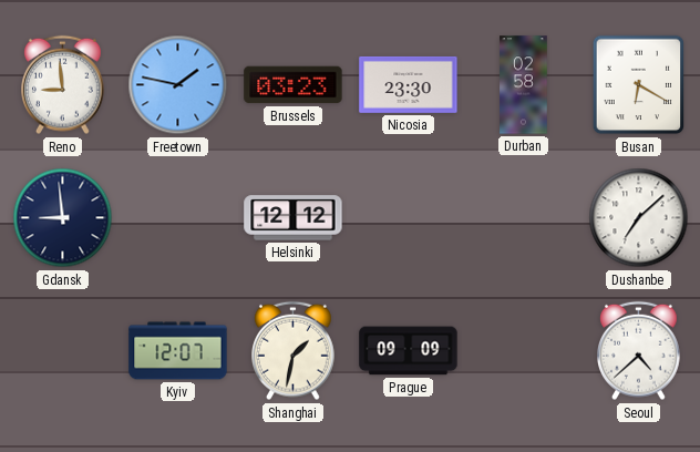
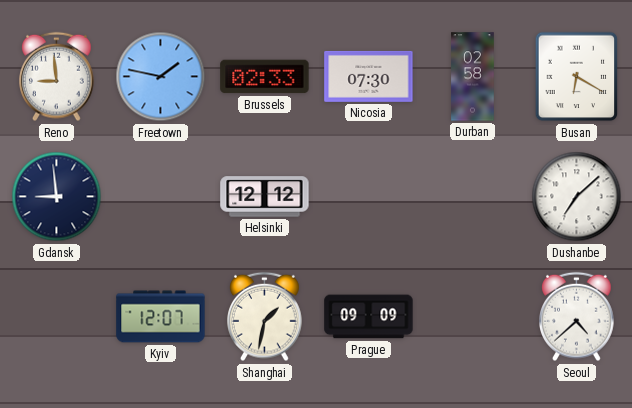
Brussels: 03:23 -> 02:33 (265, 77)
Nicosia: 23:30 -> 07:30 (369, 76)
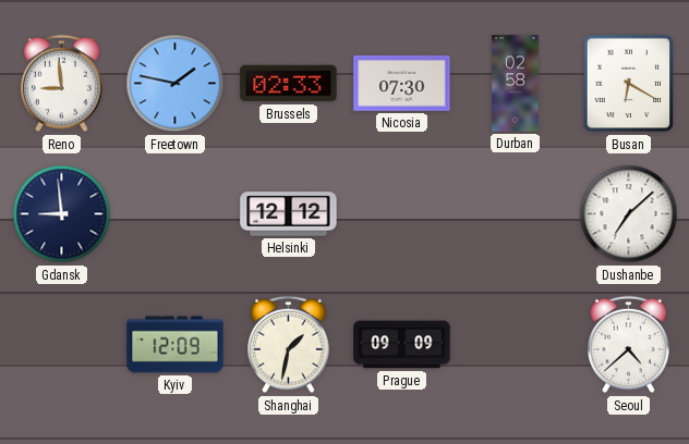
Kyiv: 12:07 -> 12:09 (176, 345)
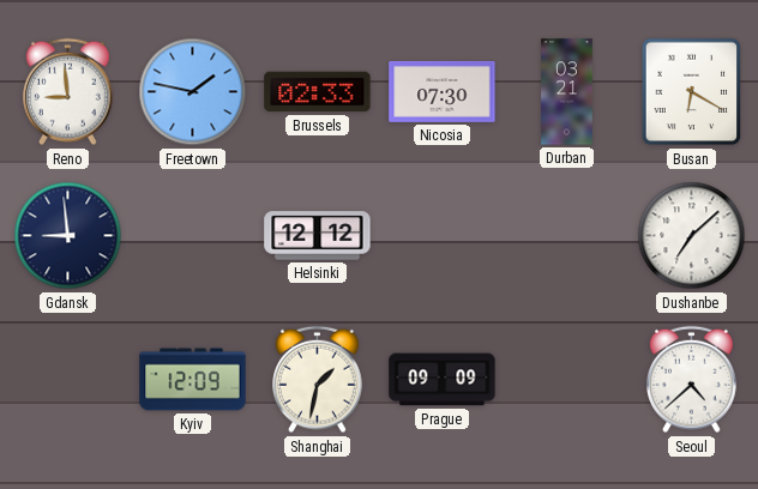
Durban: 02:58 -> 03:21 (567, 92)
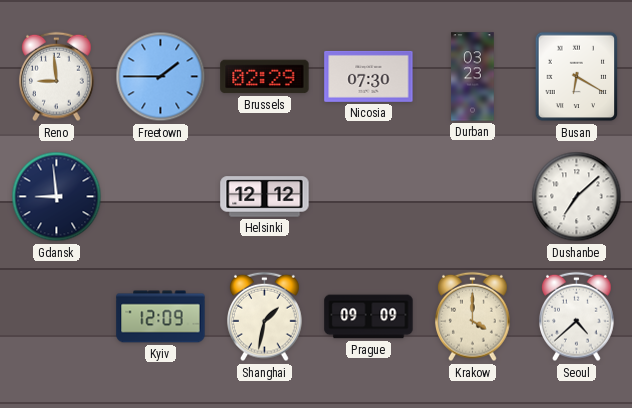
Freetown: 1:47 -> 1:45 (161, 77)
Brussels: 02:33 -> 02:29 (265, 77)
Durban: 03:21 -> 03:23 (473, 77)
Krakow: none -> 4:00 (473, 317)
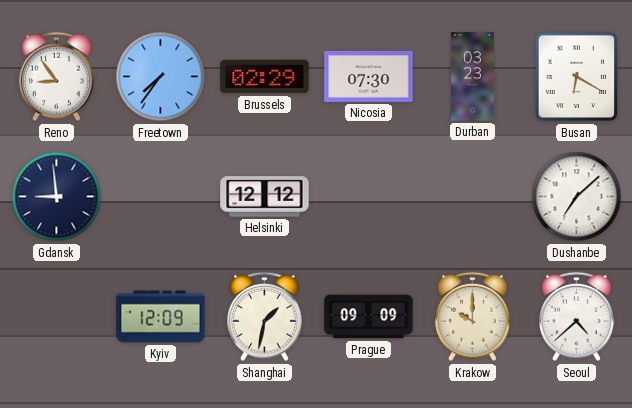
Reno: 8:59 -> 8:54 (57, 77)
Freetown: 1:45 -> 7:36 (161, 77)
Krakow: 4:00 -> 10:00 (473, 317)
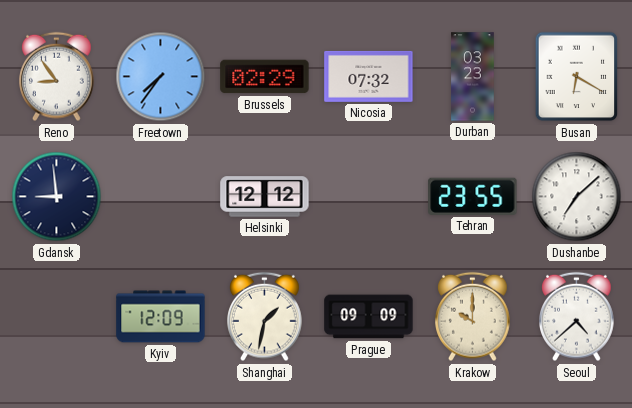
Nicosia: 07:30 -> 07:32 (369, 76)
Tehran: none -> 23:55 (473, 196)
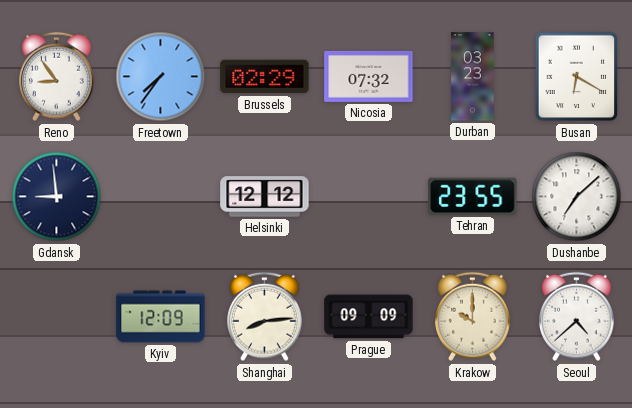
Shanghai: 1:32 -> 8:14 (265, 317)
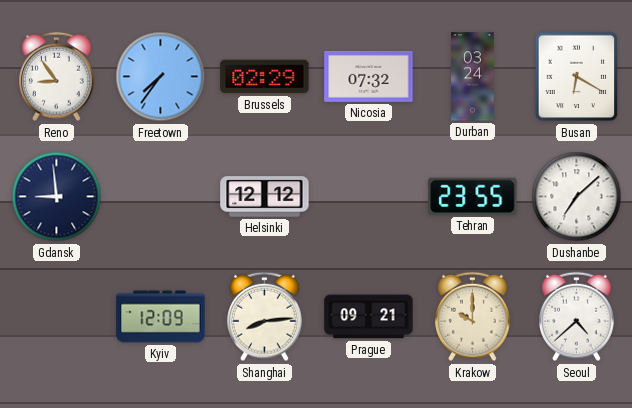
Durban: 03:23 -> 03:24 (473, 77)
Prague: 09:09 -> 09:21 (369, 317)
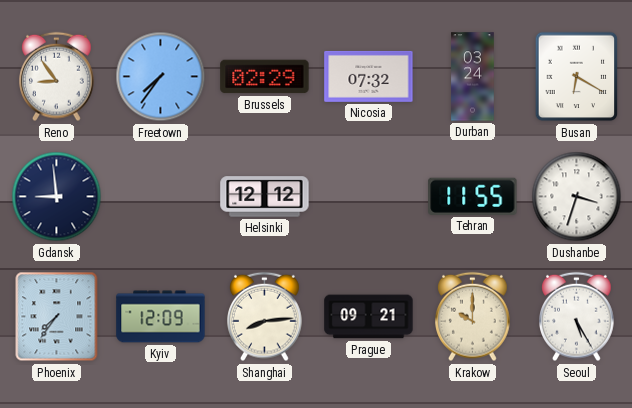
Tehran: 23:55 -> 11:55 (473, 196)
Dushanbe: 7:08 -> 3:33 (577, 197)
Phoenix: none -> 7:36 (57, 317)
Seoul: 4:38 -> 5:25 (577, 317)
